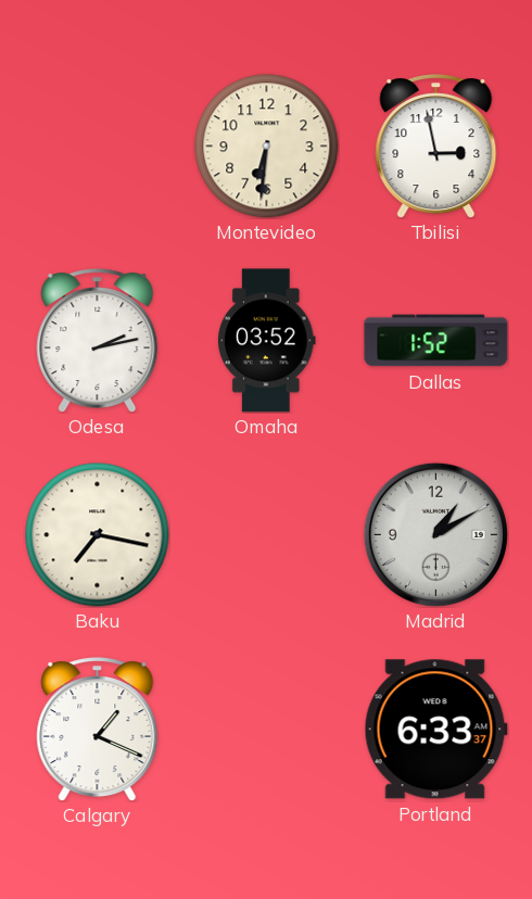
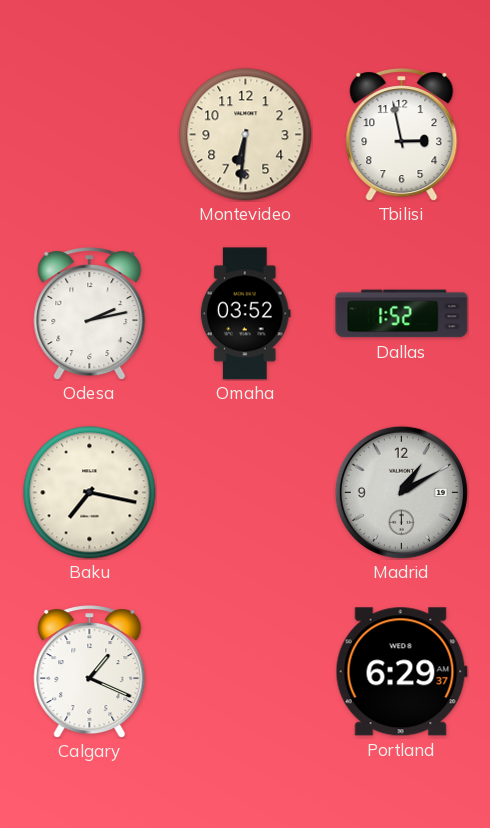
Portland: 6:33 -> 6:29 (401, 672)
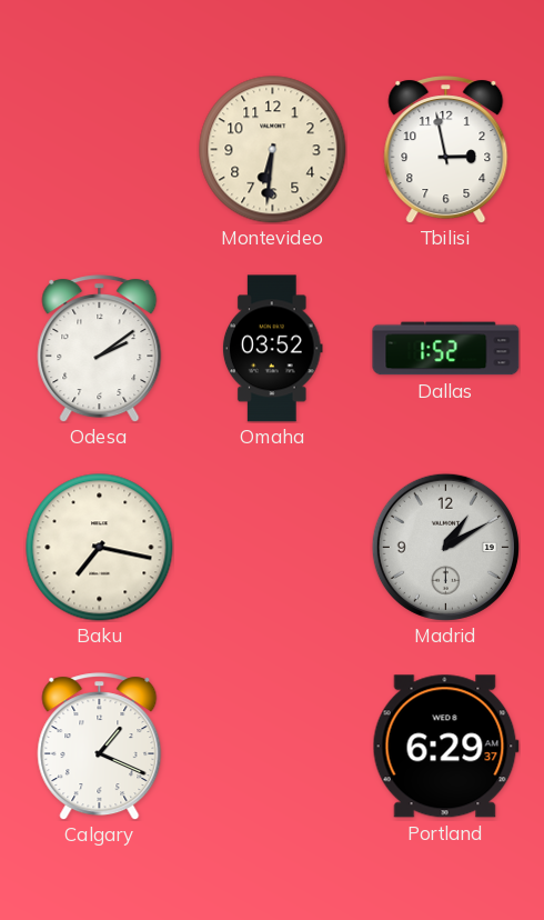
Odesa: 2:13 -> 2:09 (100, 349)
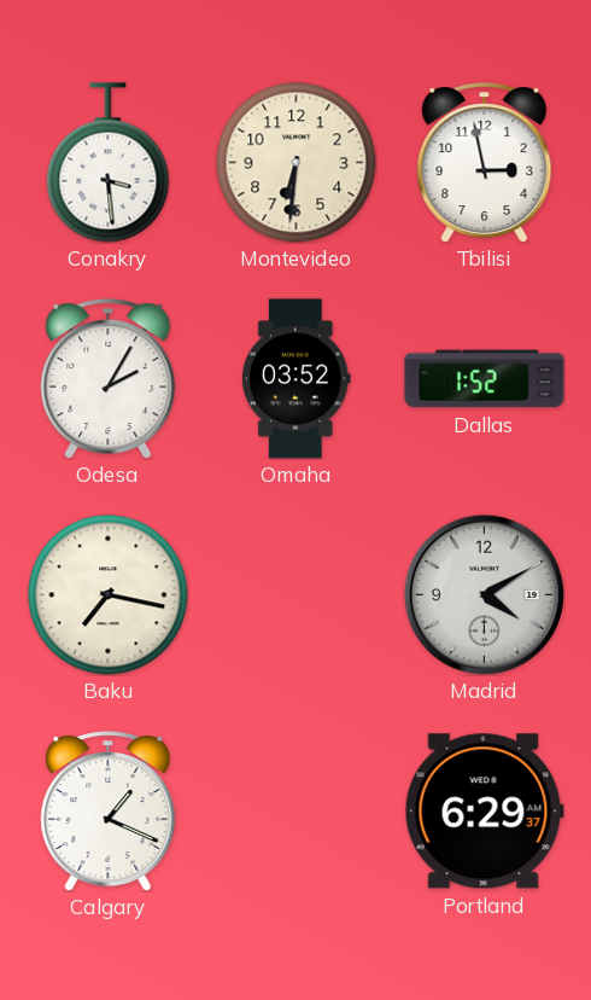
Conakry: none -> 3:29 (109, 163)
Odesa: 2:09 -> 2:05 (109, 379)
Madrid: 1:10 -> 4:10 (484, 594)
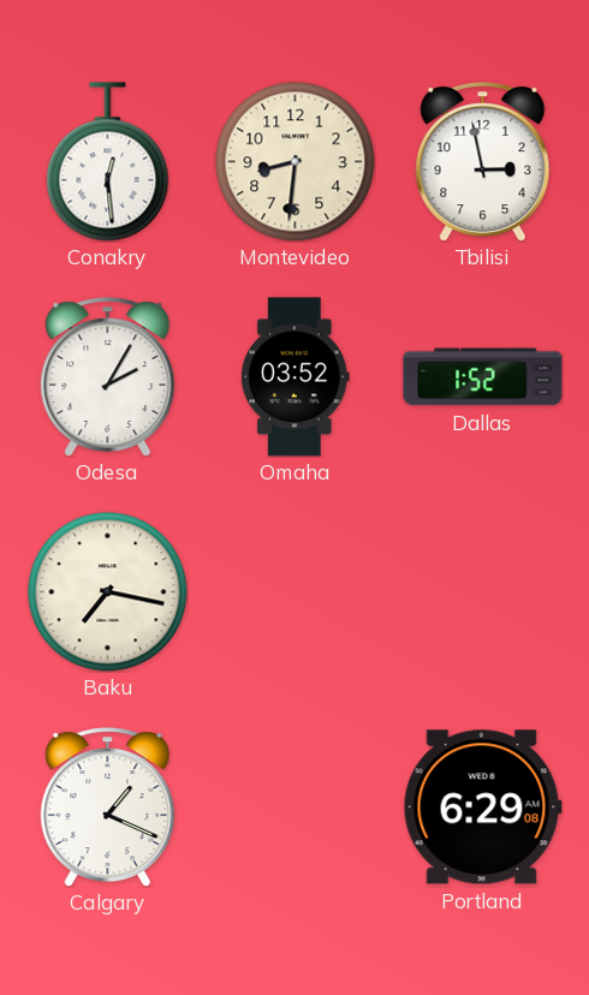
Conakry: 3:29 -> 12:29 (108, 162)
Montevideo: 6:31 -> 8:31 (296, 162)
Madrid: 4:10 -> none (484, 594)
Portland: 6:29:37 -> 6:29:08 (482, 808)
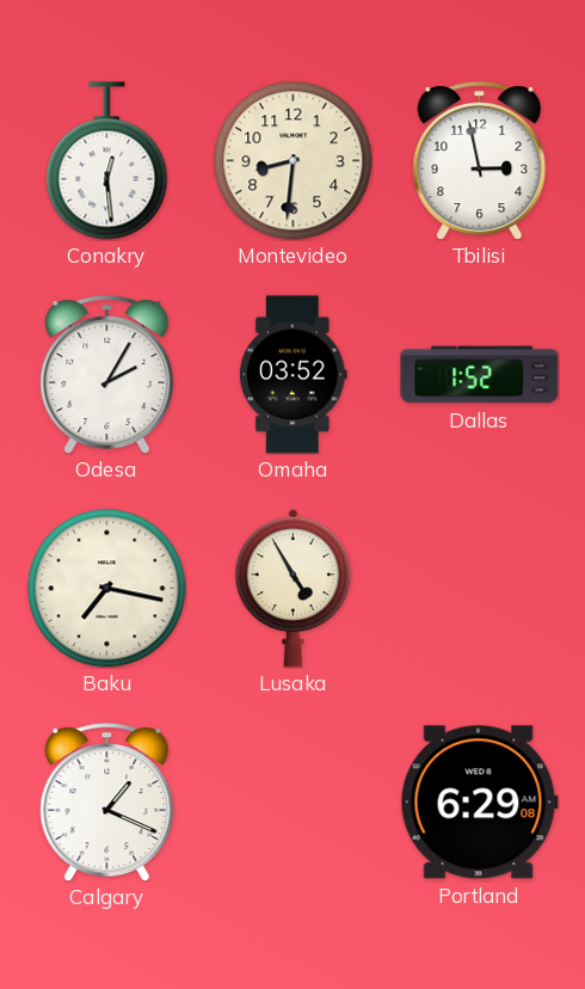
Lusaka: none -> 4:55 (294, 588)
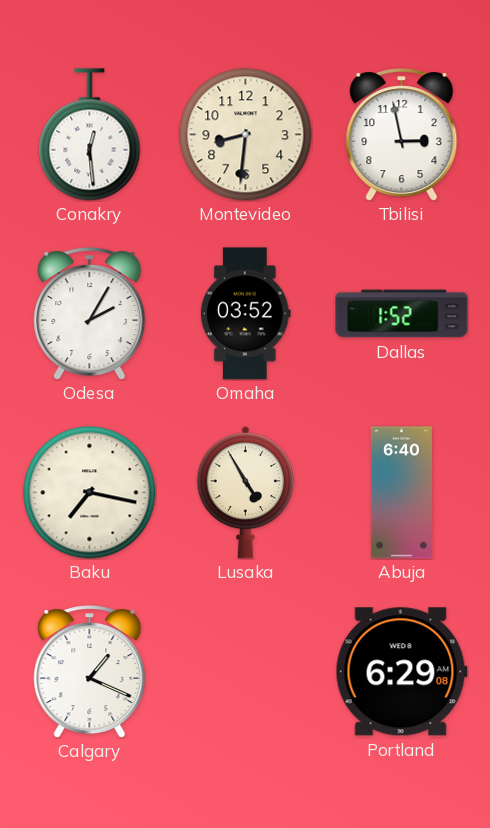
Abuja: none -> 6:40 (401, 493)
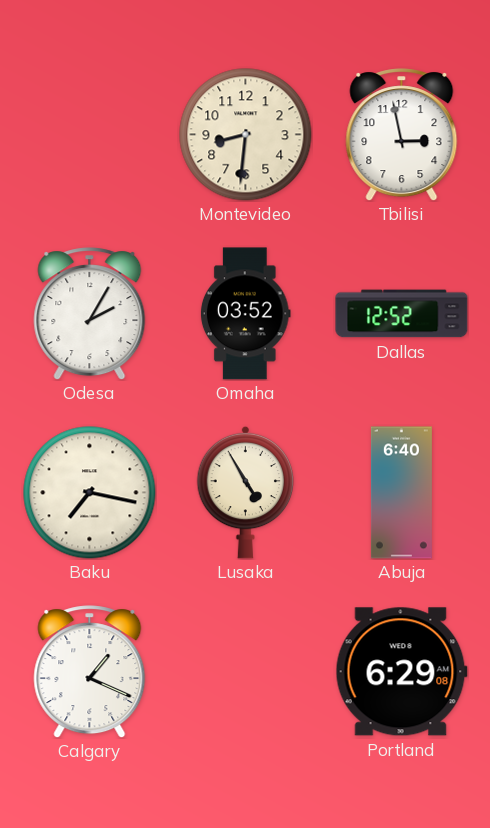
Conakry: 12:29 -> none (90, 135)
Dallas: 1:52 -> 12:52 (402, 314)
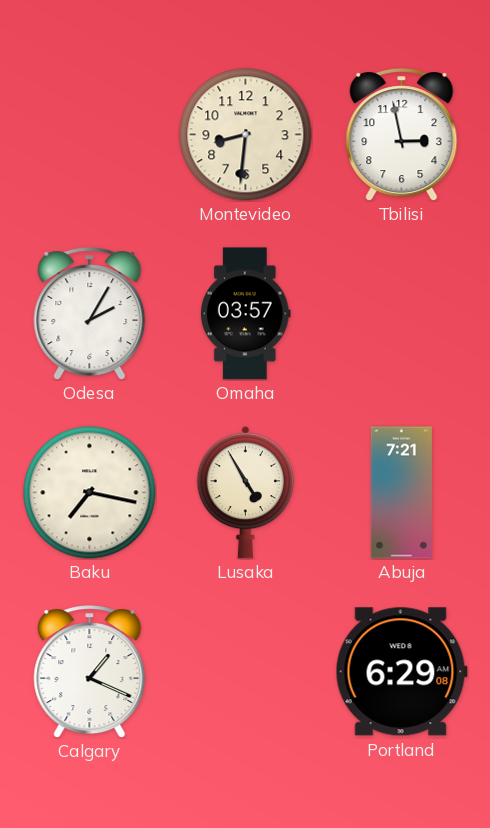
Omaha: 03:52 -> 03:57 (245, 314)
Dallas: 12:52 -> none (402, 314)
Abuja: 6:40 -> 7:21 (401, 493)
